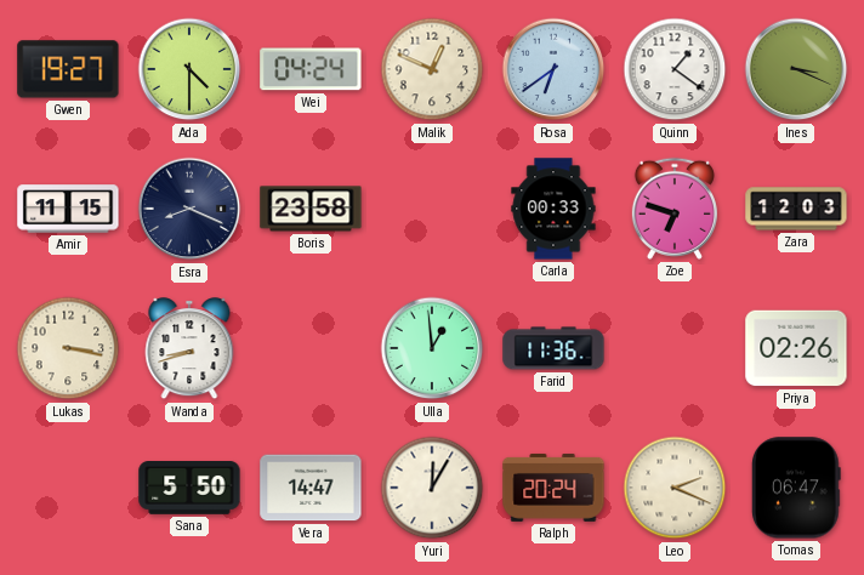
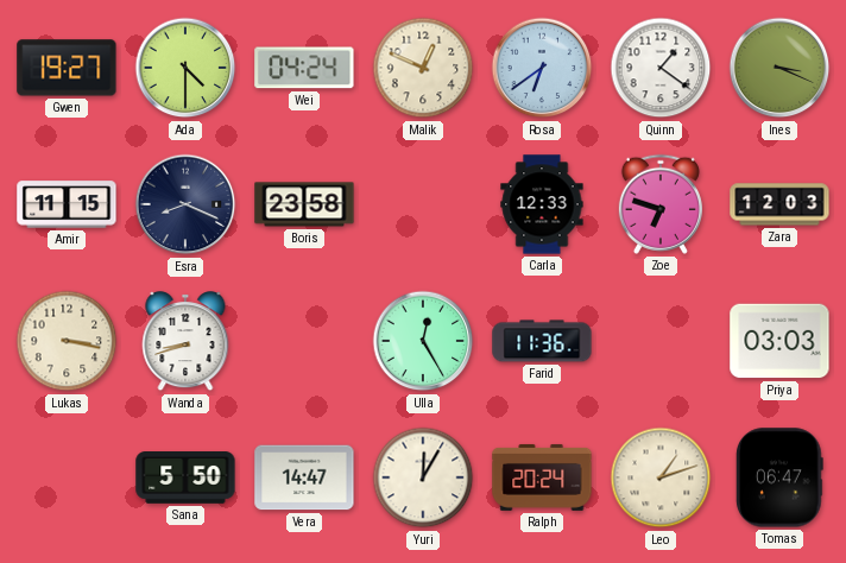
Carla: 00:33 -> 12:33 (542, 204)
Ulla: 12:59 -> 12:25 (423, 341)
Priya: 02:26 -> 03:03 (779, 341)
Leo: 2:19 -> 1:12 (661, 477)
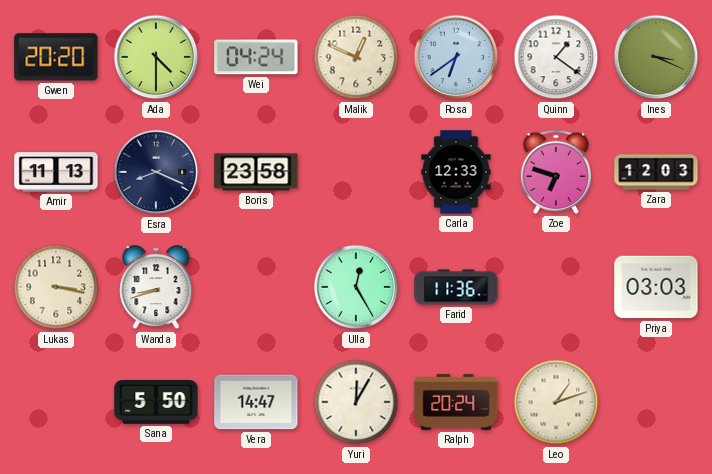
Gwen: 19:27 -> 20:20 (56, 57)
Amir: 11:15 -> 11:13 (56, 172)
Tomas: 06:47 -> none (779, 477)
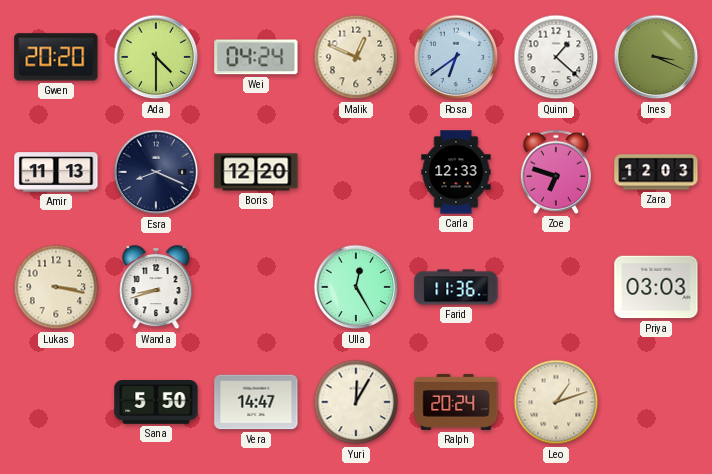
Quinn: 1:21 -> 1:22 (556, 57)
Boris: 23:58 -> 12:20 (256, 172)
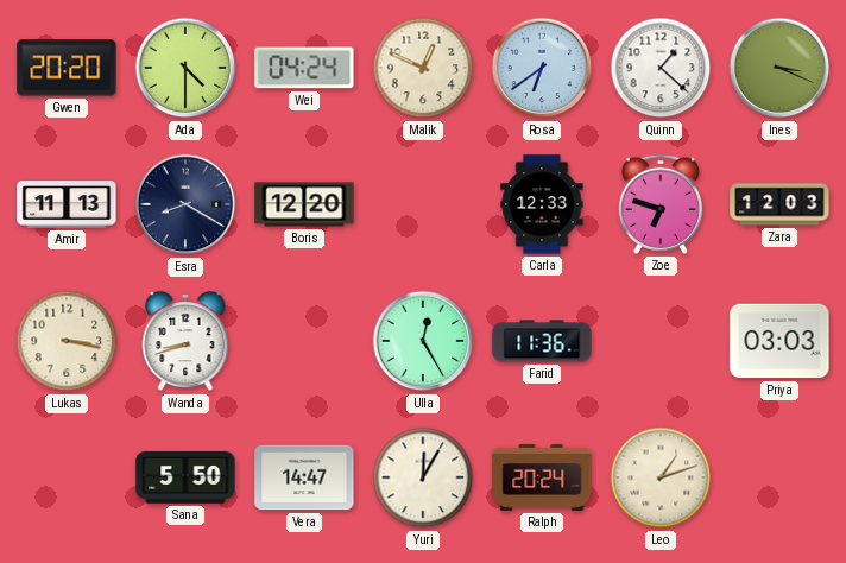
Esra: 8:19 -> 8:20 (185, 204)
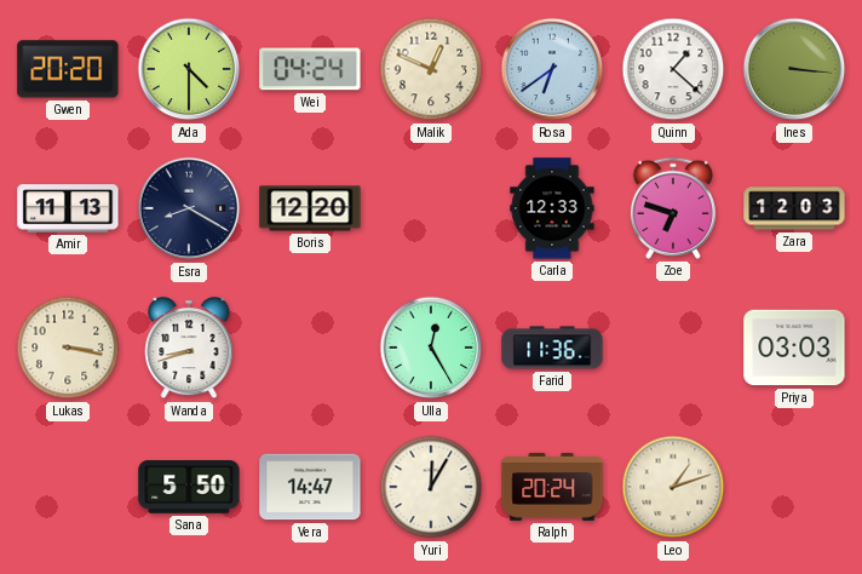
Ines: 3:19 -> 3:16 (794, 69)
